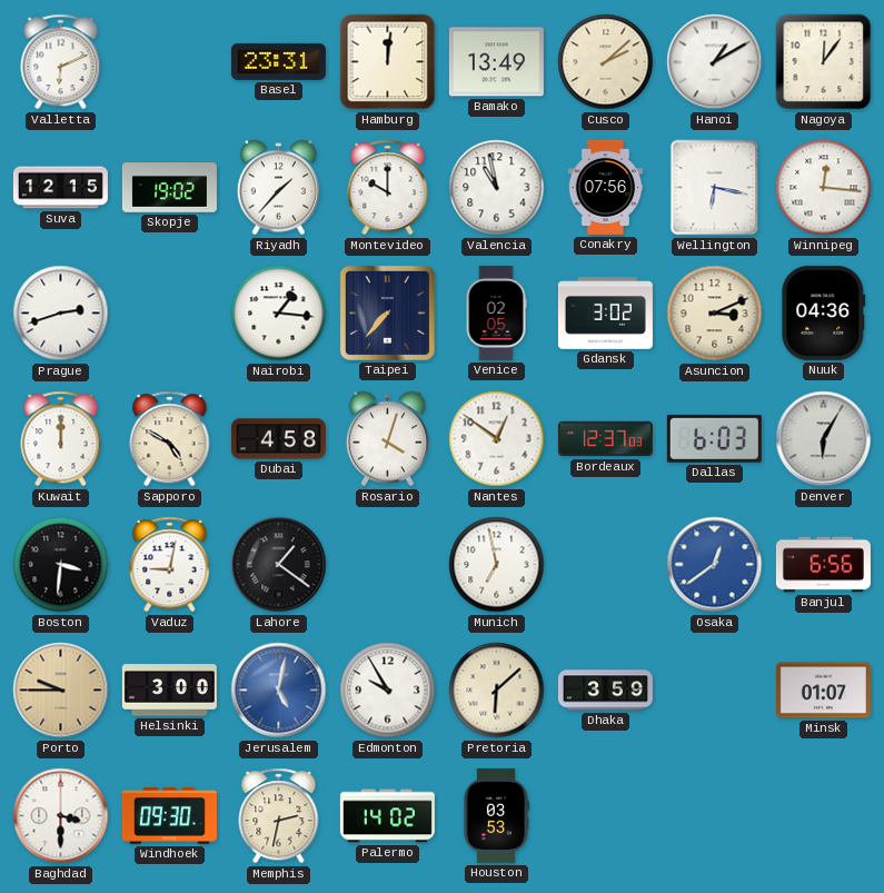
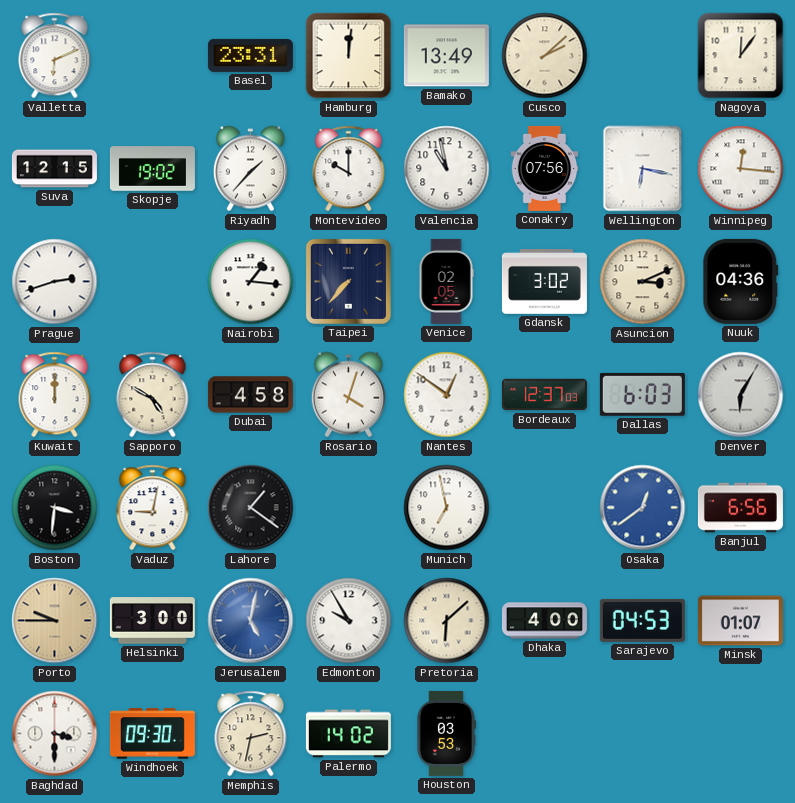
Hanoi: 1:10 -> none (715, 62)
Dhaka: 3:59 -> 4:00 (544, 621)
Sarajevo: none -> 04:53 (642, 620)
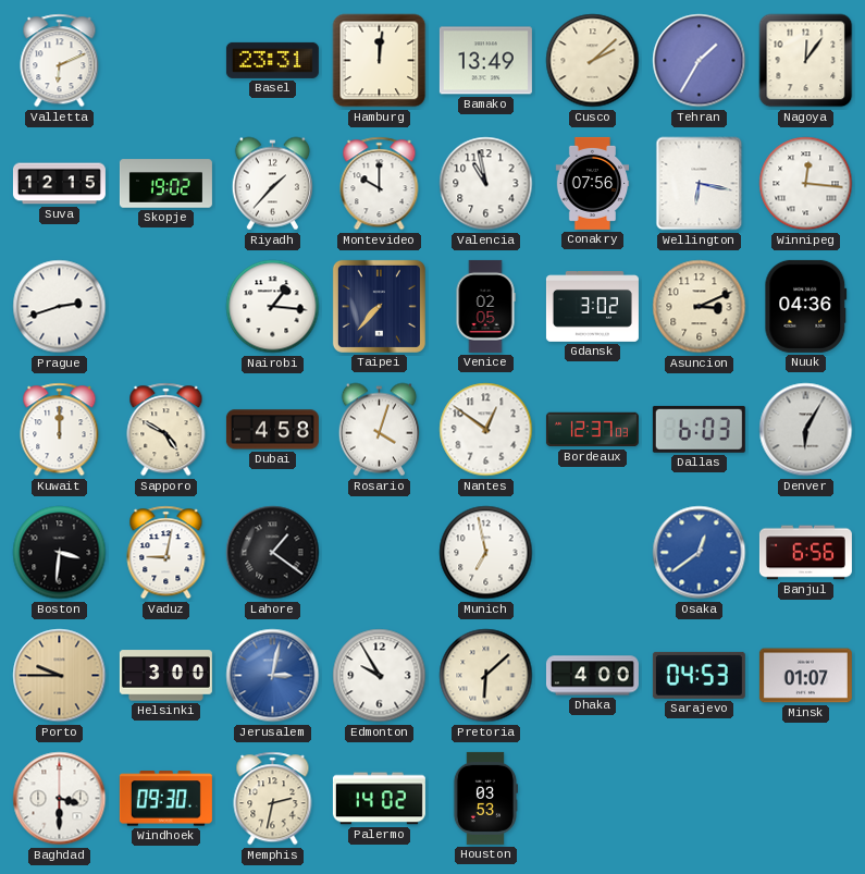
Tehran: none -> 1:35 (700, 61)
Jerusalem: 5:02 -> 3:02 (273, 676)
